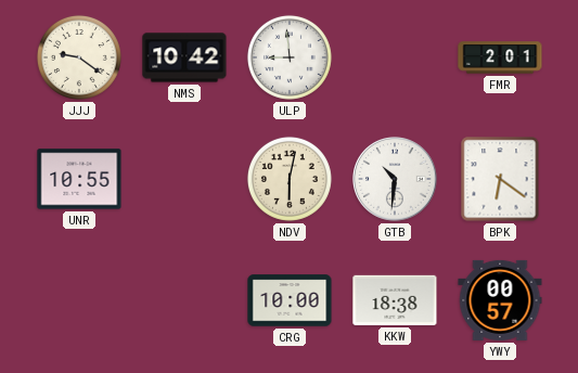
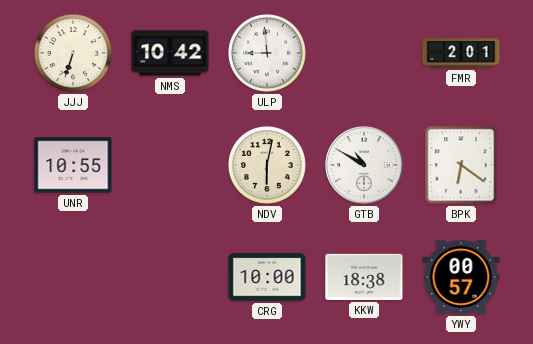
JJJ: 9:21 -> 6:33 (73, 53)
GTB: 10:31 -> 10:50 (364, 165)
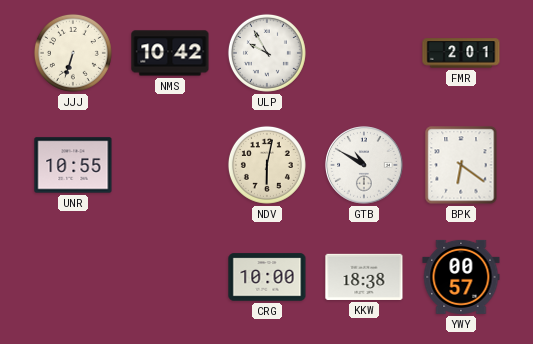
ULP: 8:59 -> 9:55 (267, 53)
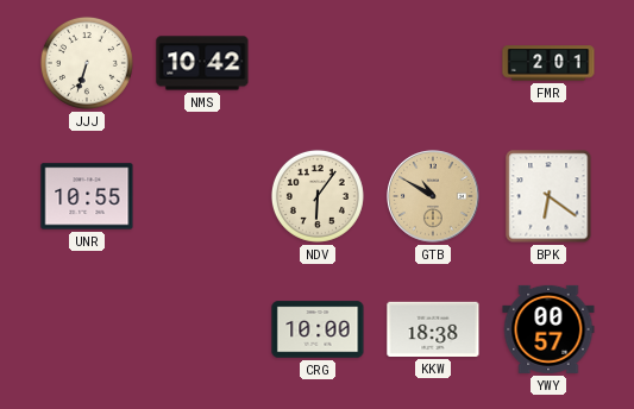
ULP: 9:55 -> none (267, 53)
NDV: 6:02 -> 6:06 (318, 196)
GTB dial: white -> champagne (433, 196)
